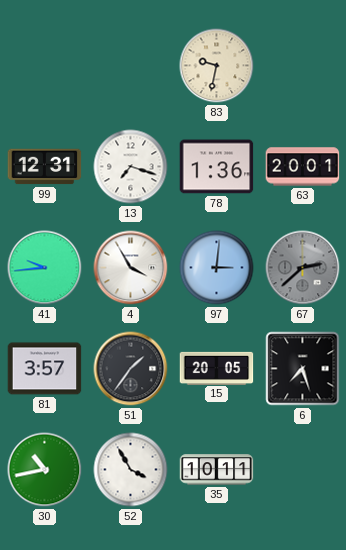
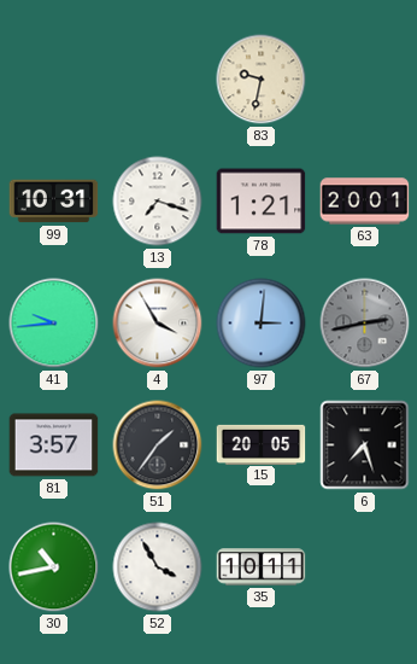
99: 12:31 -> 10:31 (54, 202)
78: 1:36 -> 1:21 (262, 202)
67: 2:38 -> 2:43 (365, 324)
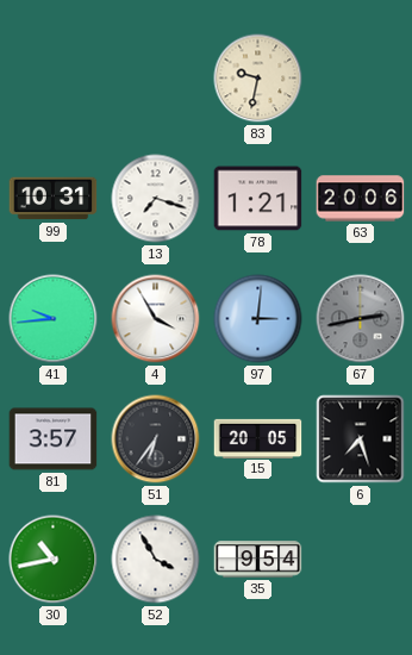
63: 20:01 -> 20:06 (361, 199)
51: 1:36 -> 6:36 (156, 439)
35: 10:11 -> 9:54 (258, 560)
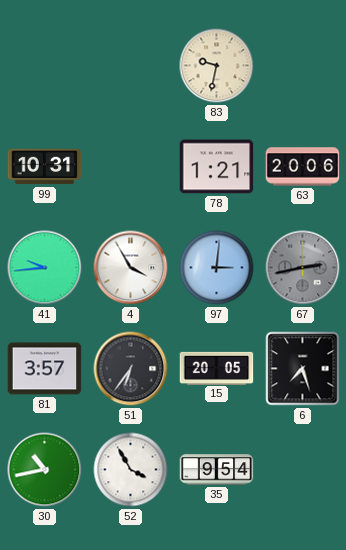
13: 7:18 -> none (156, 199)
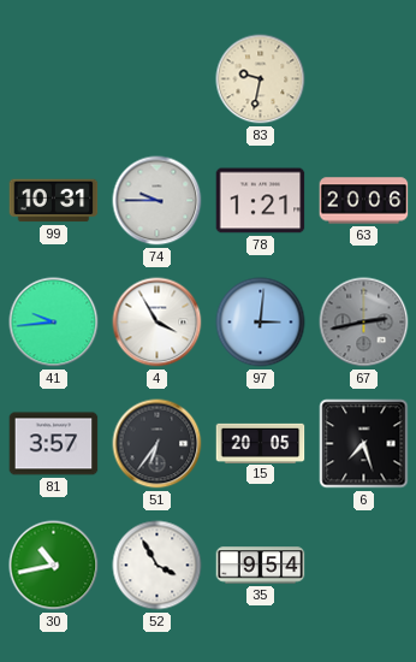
74: none -> 9:45 (158, 201)
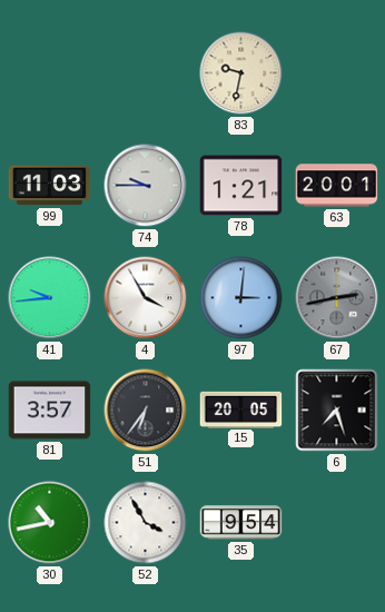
99: 10:31 -> 11:03 (50, 186)
63: 20:06 -> 20:01 (337, 186)
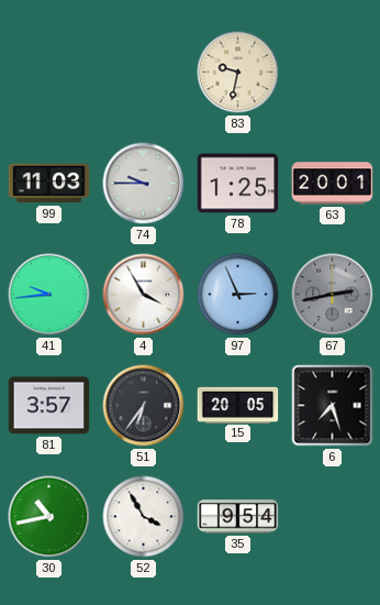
78: 1:21 -> 1:25 (238, 184)
97: 3:01 -> 2:56 (238, 295)
